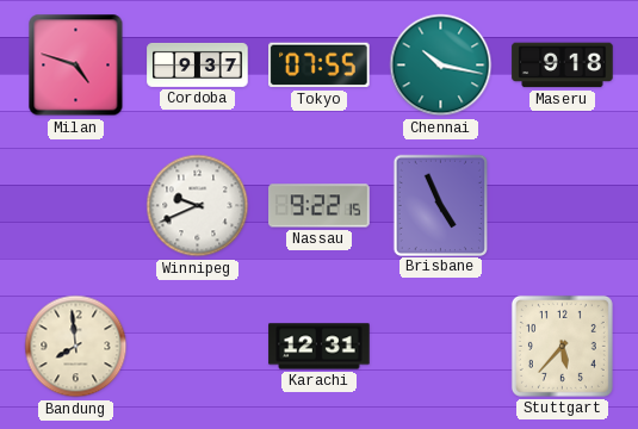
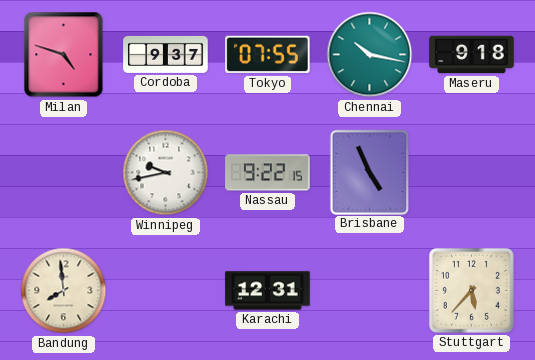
Winnipeg: 9:41 -> 9:43 (166, 173)
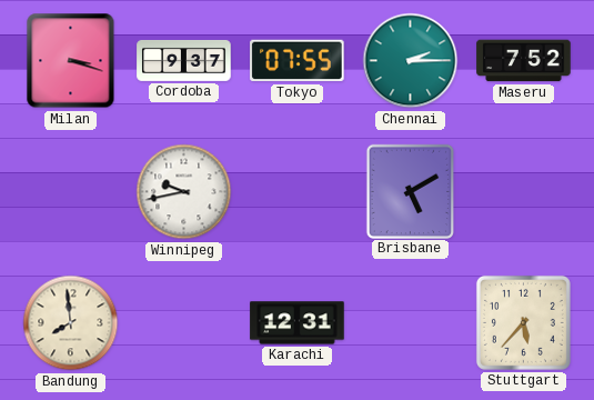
Milan: 4:48 -> 3:18 (71, 61)
Chennai: 10:17 -> 2:15 (411, 61)
Maseru: 9:18 -> 7:52 (524, 61)
Nassau: 9:22 -> none (268, 173)
Brisbane: 4:56 -> 5:10 (410, 191)
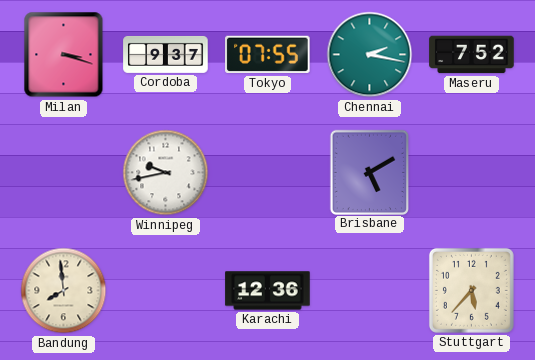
Chennai: 2:15 -> 2:17 (370, 55)
Karachi: 12:31 -> 12:36 (268, 291)
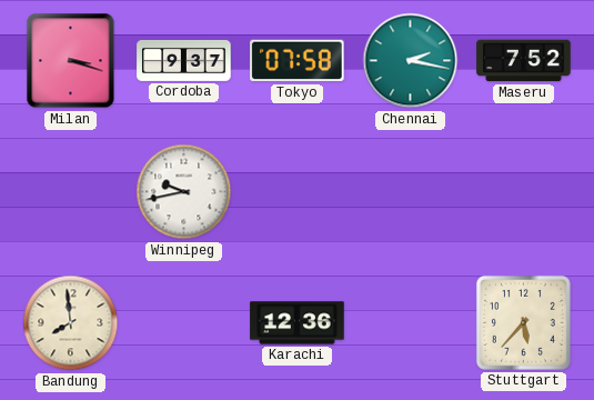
Tokyo: 07:55 -> 07:58 (298, 61)
Brisbane: 5:10 -> none (369, 172)
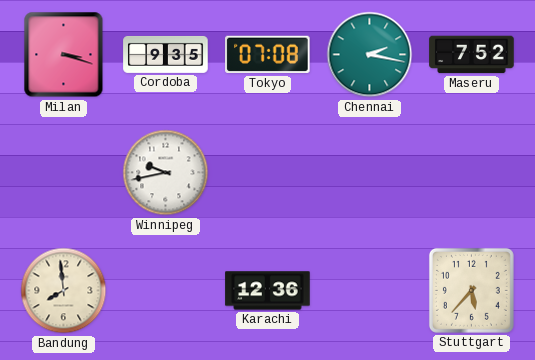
Cordoba: 9:37 -> 9:35 (166, 54)
Tokyo: 07:58 -> 07:08 (268, 55)
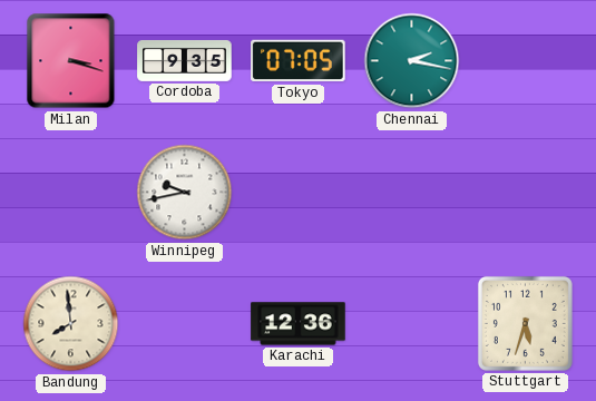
Tokyo: 07:08 -> 07:05 (299, 61)
Maseru: 7:52 -> none (472, 55)
Stuttgart: 5:37 -> 5:33 (525, 323)
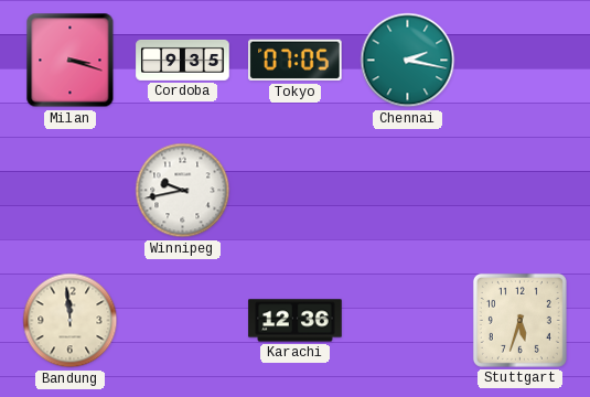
Bandung: 7:59 -> 11:59 (71, 321)
